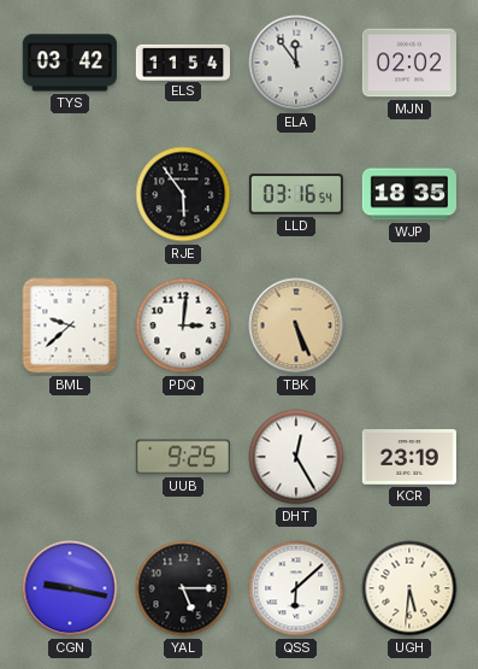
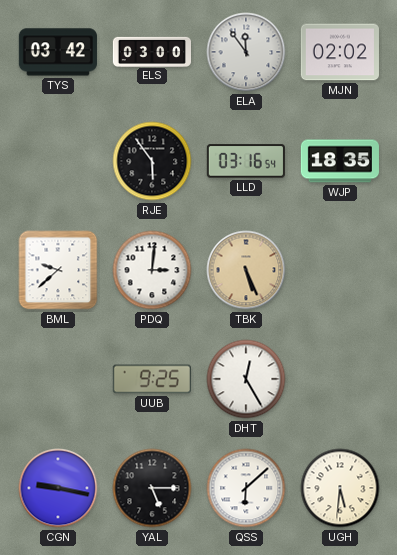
ELS: 11:54 -> 03:00 (151, 51)
KCR: 23:19 -> none (409, 458)
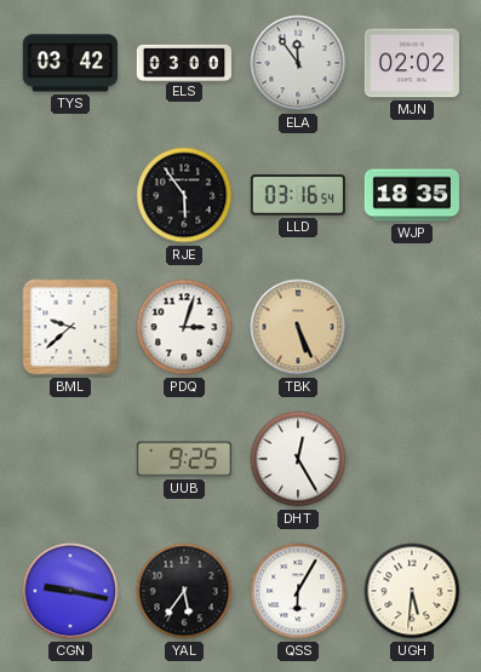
PDQ: 3:01 -> 3:03 (184, 327)
YAL: 5:15 -> 5:36 (184, 591)
QSS: 6:08 -> 6:05 (298, 591)
